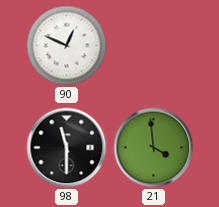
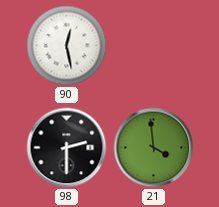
90: 12:49 -> 12:28 (67, 46)
98: 11:30 -> 2:30 (67, 148)
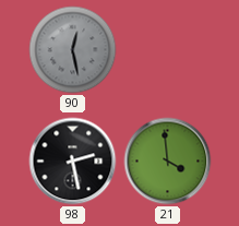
90 dial: white -> grey (73, 50)
98: 2:30 -> 2:28 (73, 162)
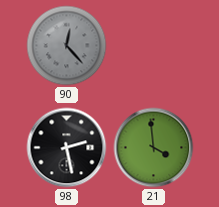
90: 12:28 -> 12:23 (67, 46)
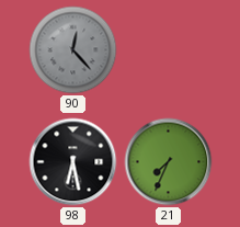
98: 2:28 -> 6:28 (73, 162)
21: 3:59 -> 7:34 (169, 162)
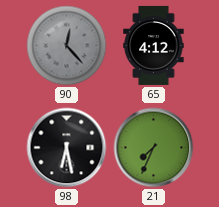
65: none -> 4:12 (154, 45)
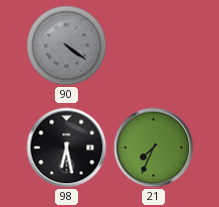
90: 12:23 -> 4:21 (67, 46)
65: 4:12 -> none (154, 45)
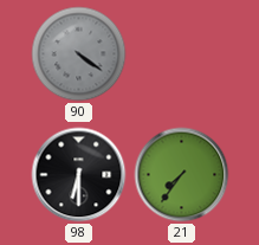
98: 6:28 -> 6:30 (79, 175)
21: 7:34 -> 7:36 (182, 175)
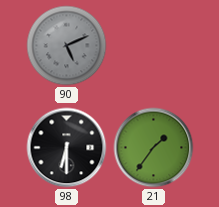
90: 4:21 -> 5:11 (67, 46)
21: 7:36 -> 1:36 (154, 148)
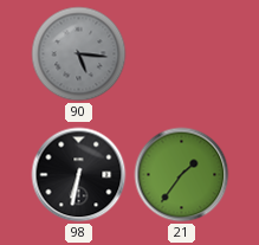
90: 5:11 -> 5:16 (79, 54)
98: 6:30 -> 6:32 (79, 175)
